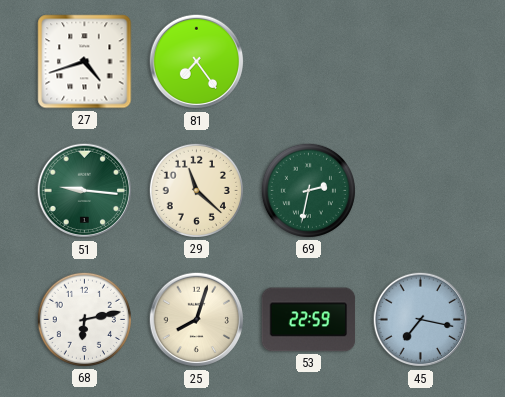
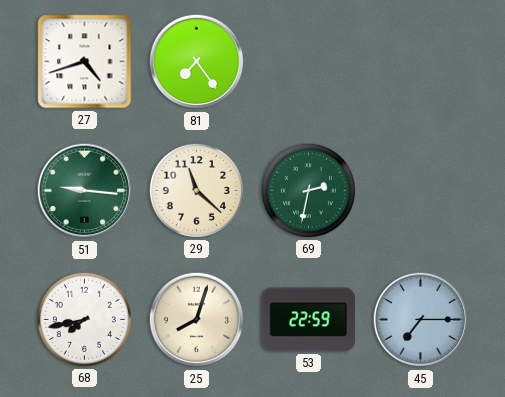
68: 6:13 -> 7:43 (84, 319)
45: 7:17 -> 7:15 (421, 320)
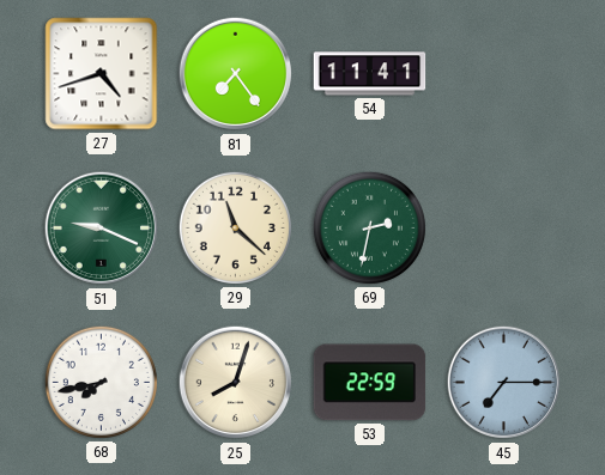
54: none -> 11:41 (370, 74)
51: 9:16 -> 9:19 (102, 229)
